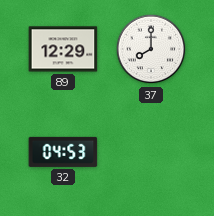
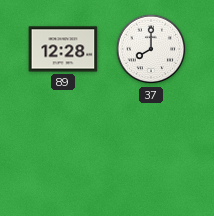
89: 12:29 -> 12:28 (63, 49)
32: 04:53 -> none (63, 152)
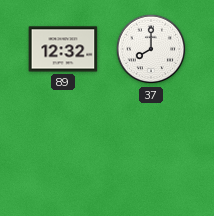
89: 12:28 -> 12:32 (63, 49)
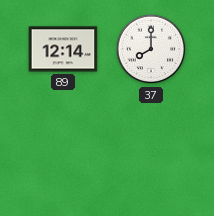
89: 12:32 -> 12:14 (63, 49)
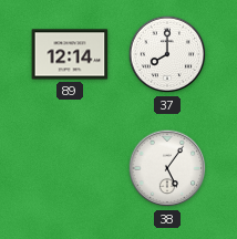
38: none -> 5:06 (167, 168)
